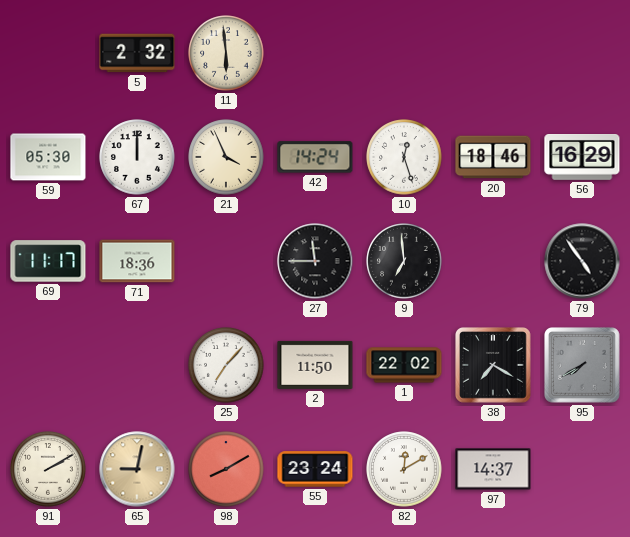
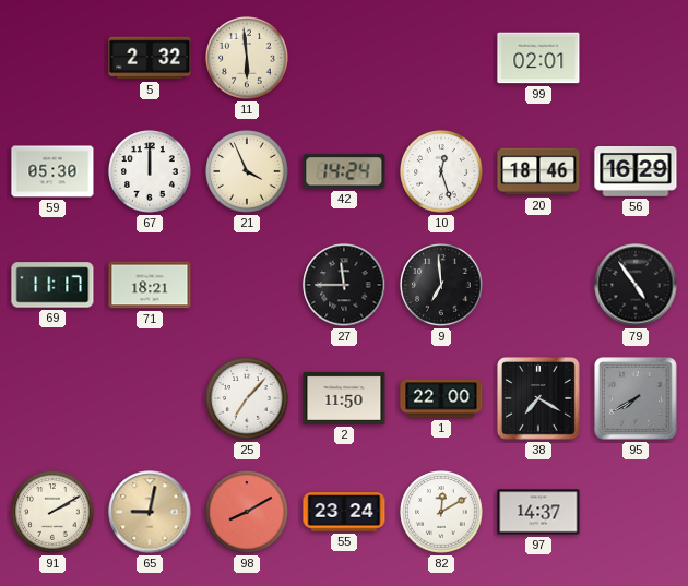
99: none -> 02:01 (538, 58)
71: 18:36 -> 18:21 (150, 285)
1: 22:02 -> 22:00 (441, 398)
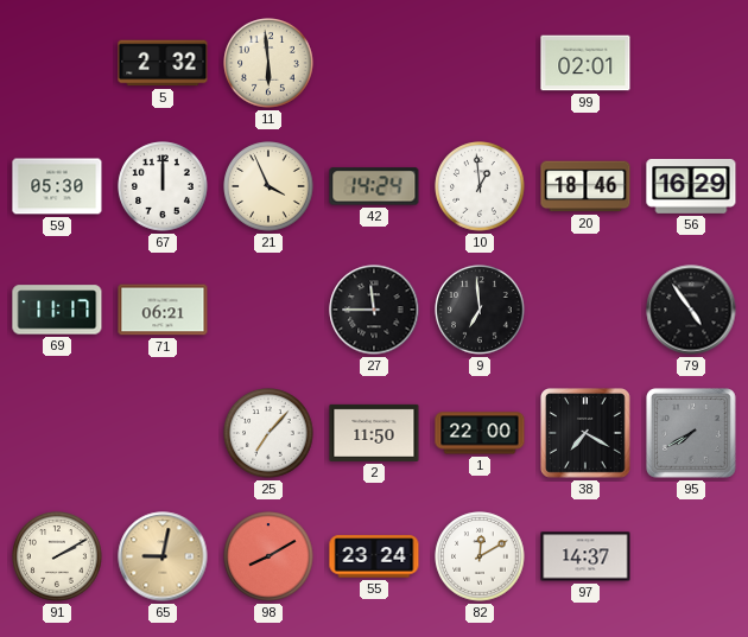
10: 12:27 -> 12:59 (480, 186)
71: 18:21 -> 06:21 (163, 310)
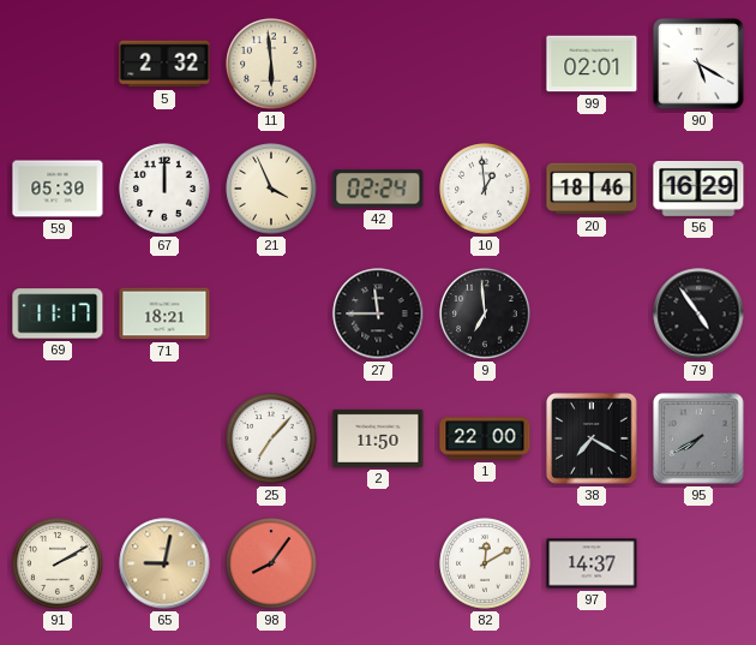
90: none -> 5:20 (700, 65)
42: 14:24 -> 02:24 (378, 189)
71: 06:21 -> 18:21 (164, 313)
98: 8:10 -> 8:06 (271, 563)
55: 23:24 -> none (374, 556)
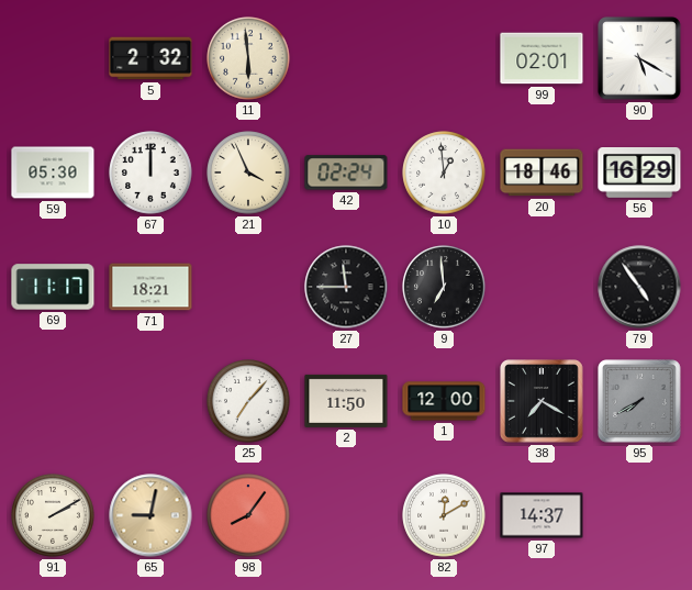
1: 22:00 -> 12:00 (444, 401)
